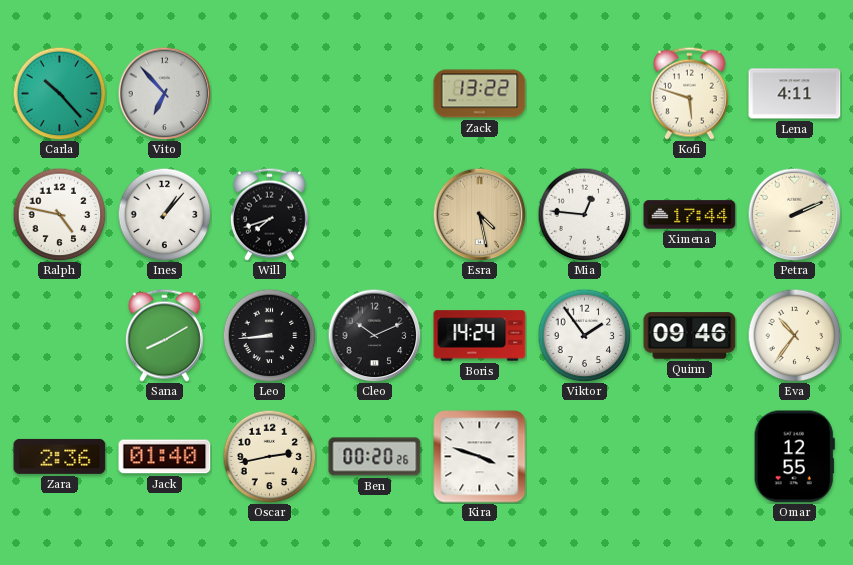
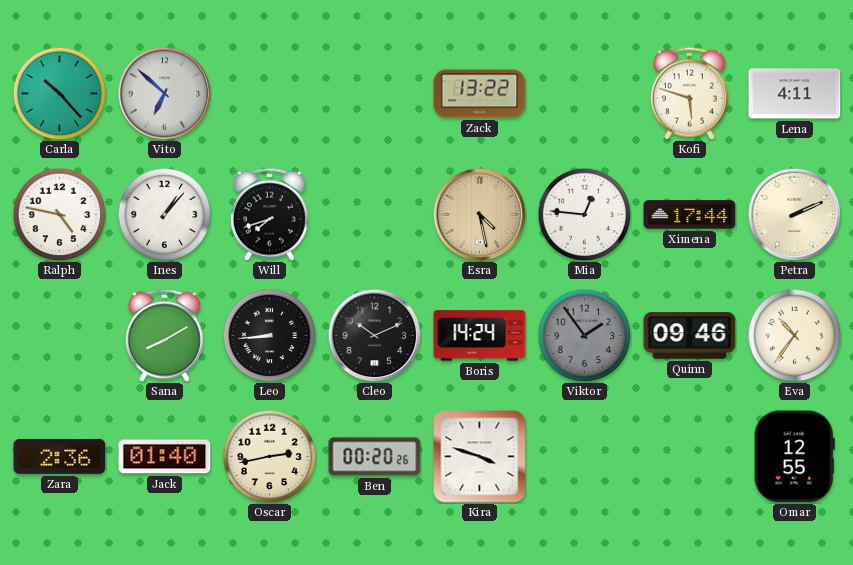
Vito: 6:53 -> 6:52 (164, 93)
Viktor dial: white -> grey (584, 335)
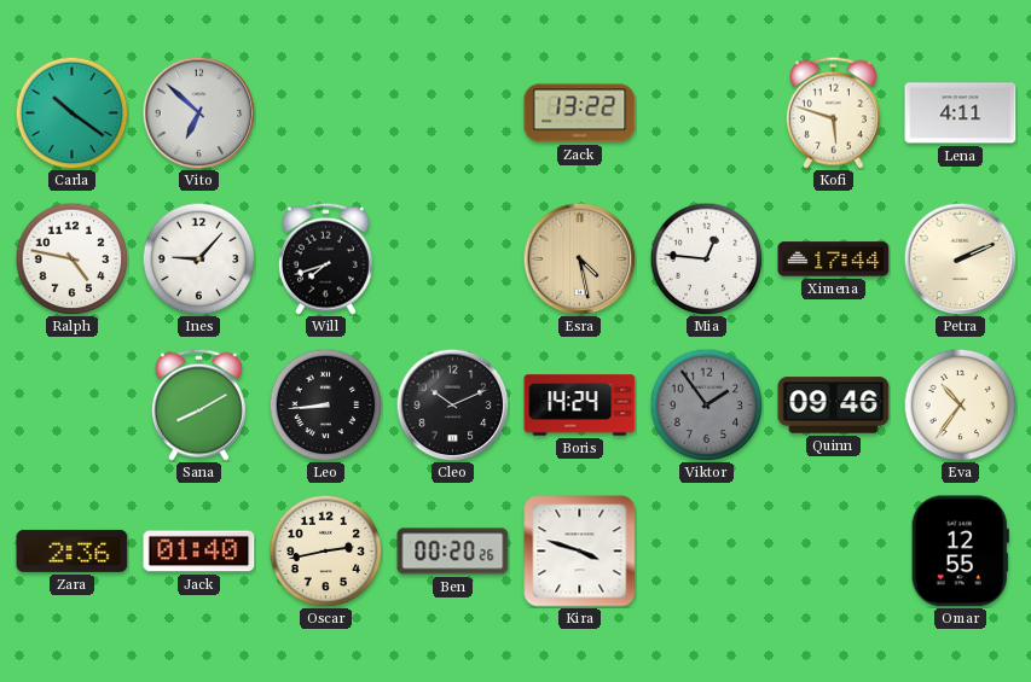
Carla: 10:23 -> 10:21 (71, 112)
Ines: 1:07 -> 9:07 (198, 258)
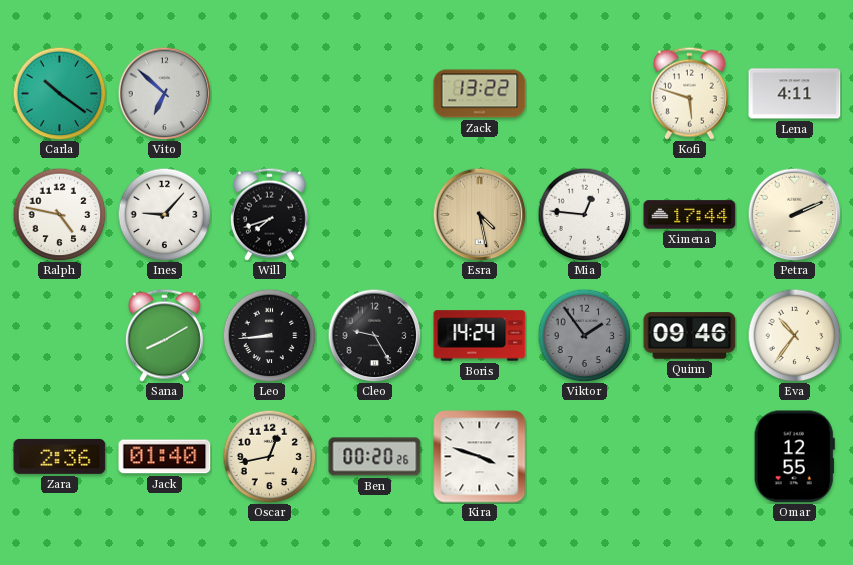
Cleo: 10:11 -> 9:25 (374, 335)
Oscar: 2:43 -> 12:43 (269, 456)
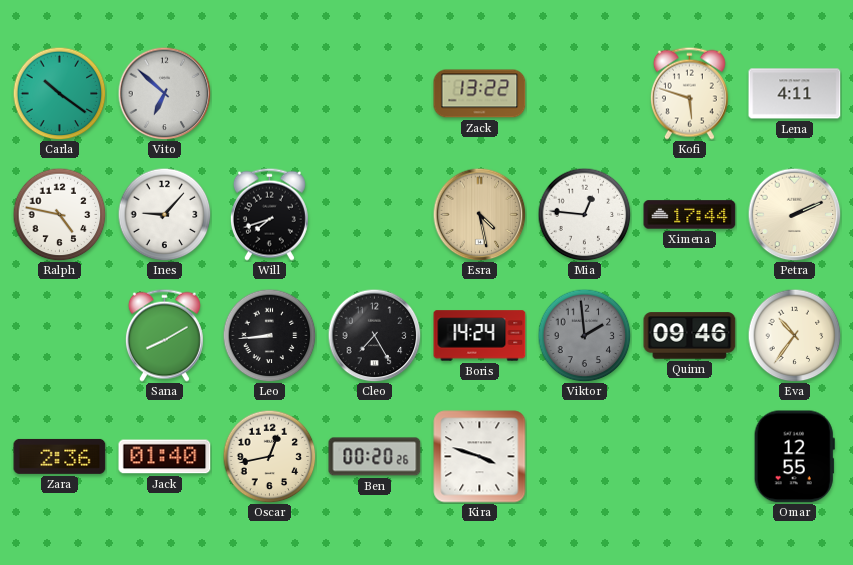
Cleo: 9:25 -> 7:25 (374, 335)
Viktor: 1:54 -> 1:59 (584, 335)
